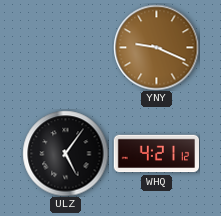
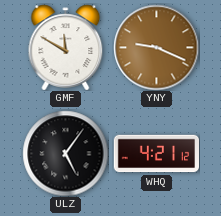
GMF: none -> 11:50 (66, 47)
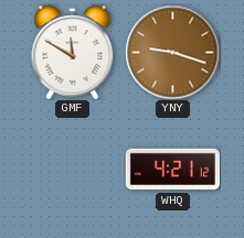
YNY: 9:19 -> 9:18 (172, 52)
ULZ: 5:06 -> none (65, 153)
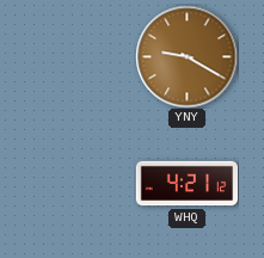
GMF: 11:50 -> none (73, 52)
YNY: 9:18 -> 9:20 (186, 56)
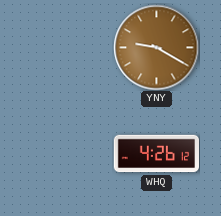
WHQ: 4:21 -> 4:26 (156, 154)
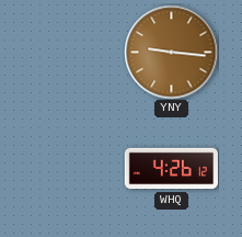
YNY: 9:20 -> 9:16 (171, 52)
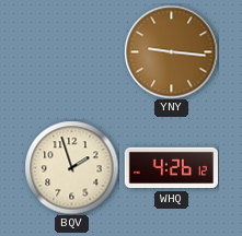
BQV: none -> 1:57 (71, 167)
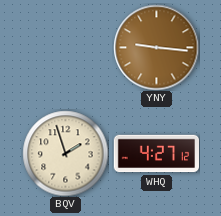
WHQ: 4:26 -> 4:27 (156, 154)
